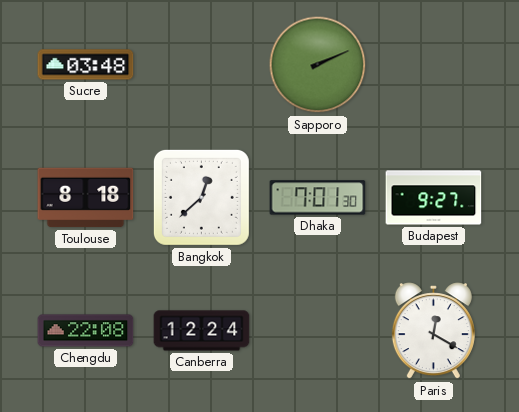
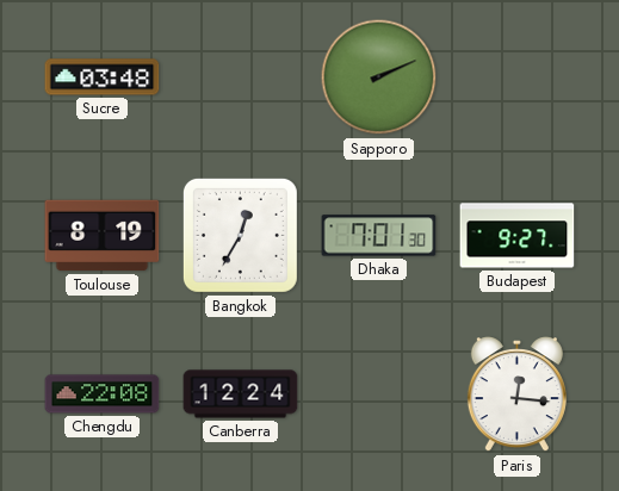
Toulouse: 8:18 -> 8:19 (103, 236)
Bangkok: 12:38 -> 12:35 (240, 235)
Paris: 12:20 -> 12:16 (516, 394)
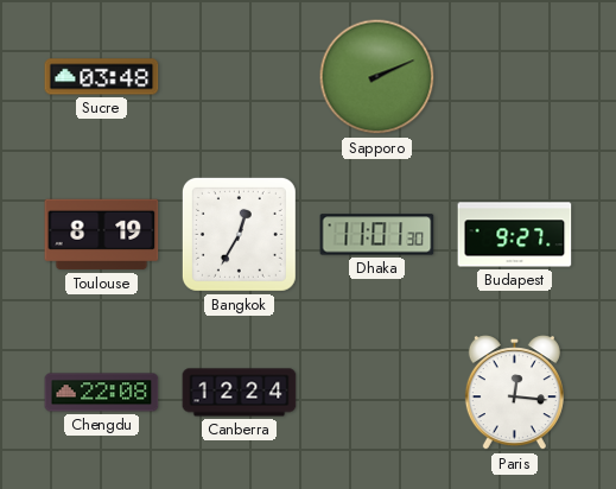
Dhaka: 7:01 -> 11:01 (377, 235)
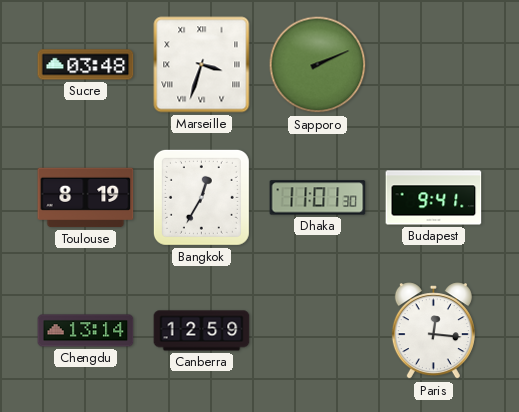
Marseille: none -> 3:33 (202, 65)
Budapest: 9:27 -> 9:41 (434, 198)
Chengdu: 22:08 -> 13:14 (86, 331)
Canberra: 12:24 -> 12:59 (202, 331)
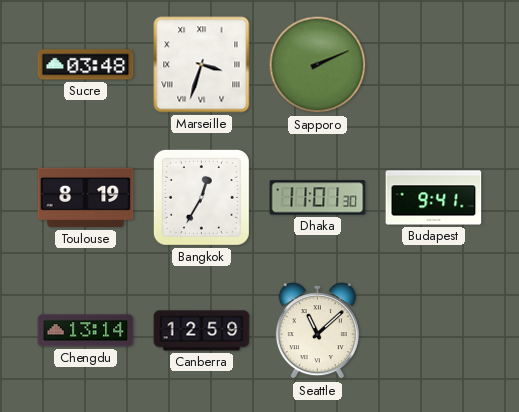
Seattle: none -> 11:08 (317, 331)
Paris: 12:16 -> none (433, 331)
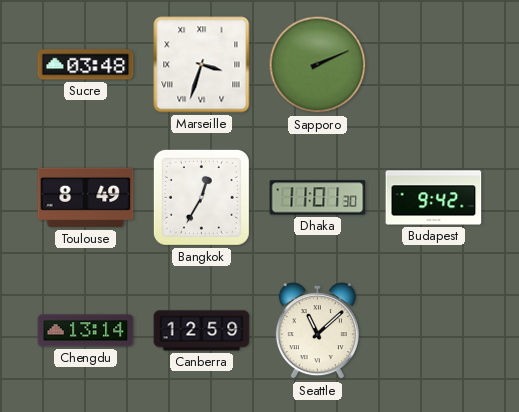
Toulouse: 8:19 -> 8:49 (86, 198)
Budapest: 9:41 -> 9:42 (434, 198)
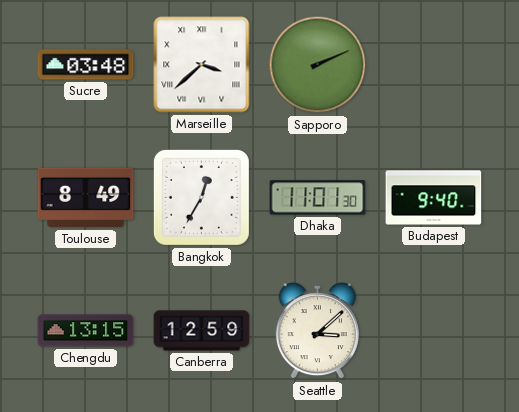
Marseille: 3:33 -> 3:38 (202, 65)
Budapest: 9:42 -> 9:40 (434, 198)
Chengdu: 13:14 -> 13:15 (86, 331)
Seattle: 11:08 -> 3:08 (317, 331)
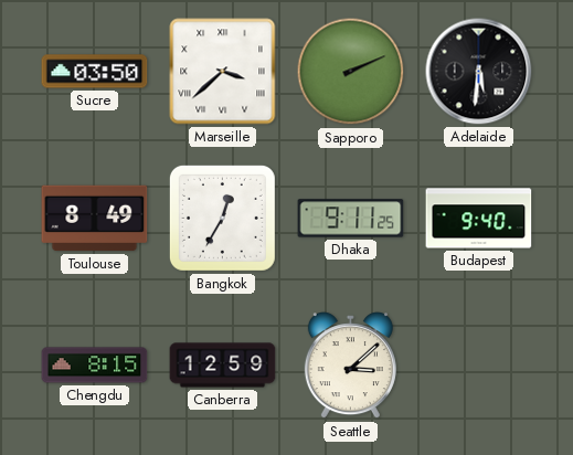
Sucre: 03:48 -> 03:50 (95, 72)
Adelaide: none -> 5:31 (479, 72)
Dhaka: 11:01 -> 9:11 (351, 219)
Chengdu: 13:15 -> 8:15 (95, 366)
